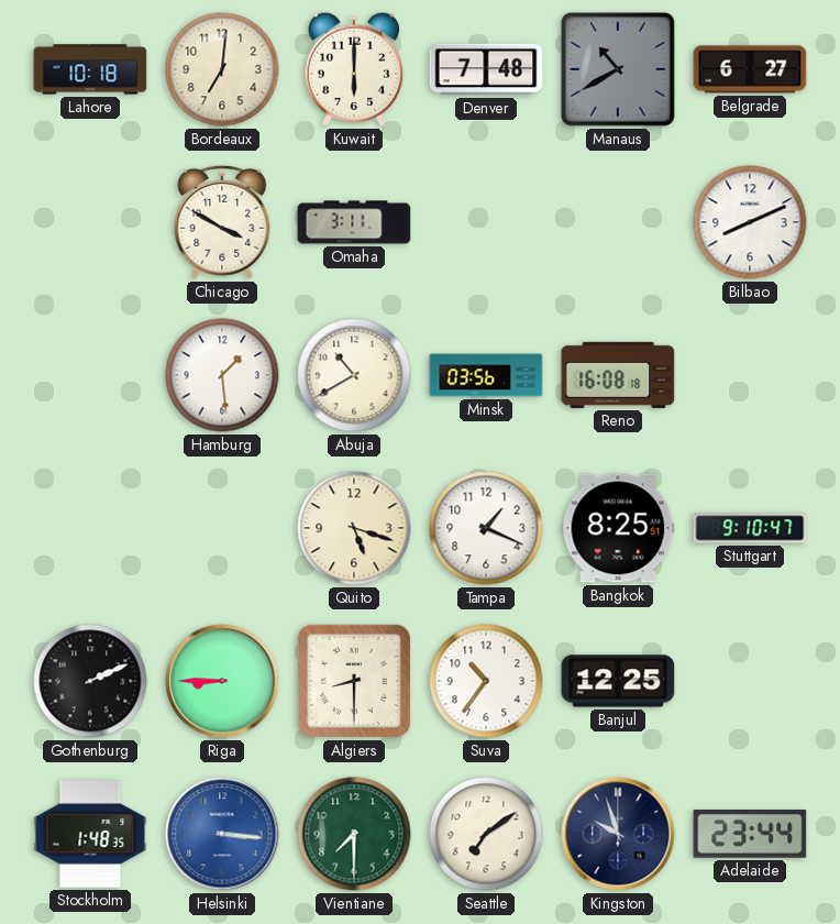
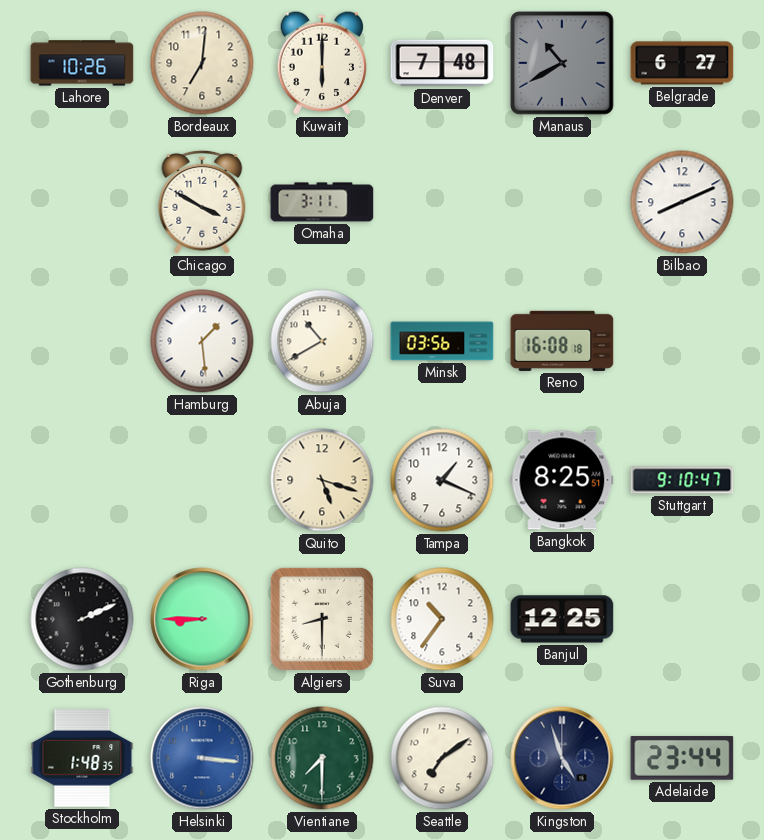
Lahore: 10:18 -> 10:26 (82, 63)
Kingston: 9:57 -> 4:57 (562, 758)
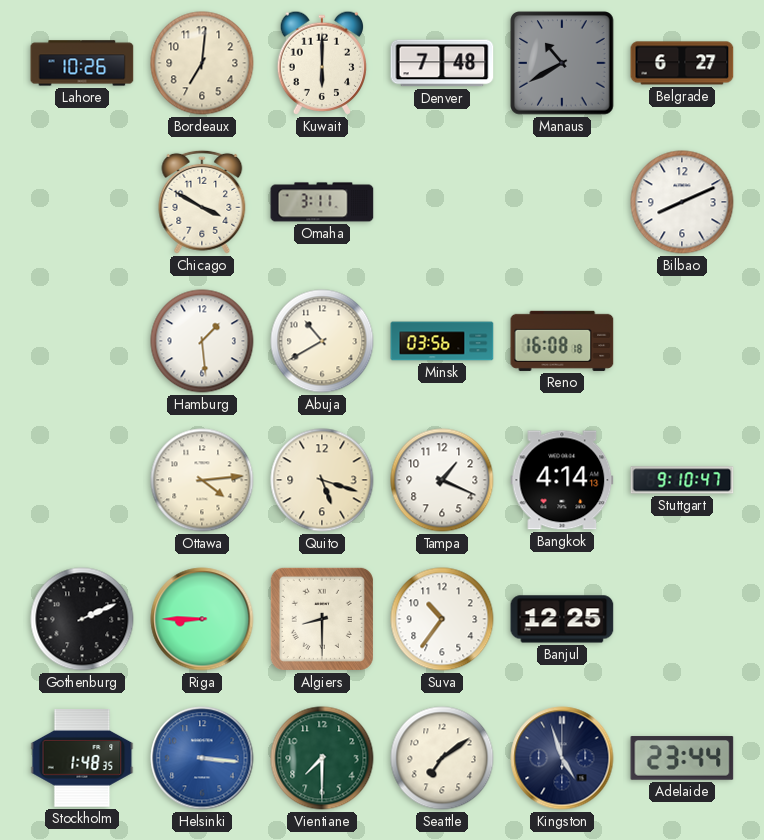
Ottawa: none -> 4:14 (202, 480)
Bangkok: 8:25 -> 4:14 (562, 480)
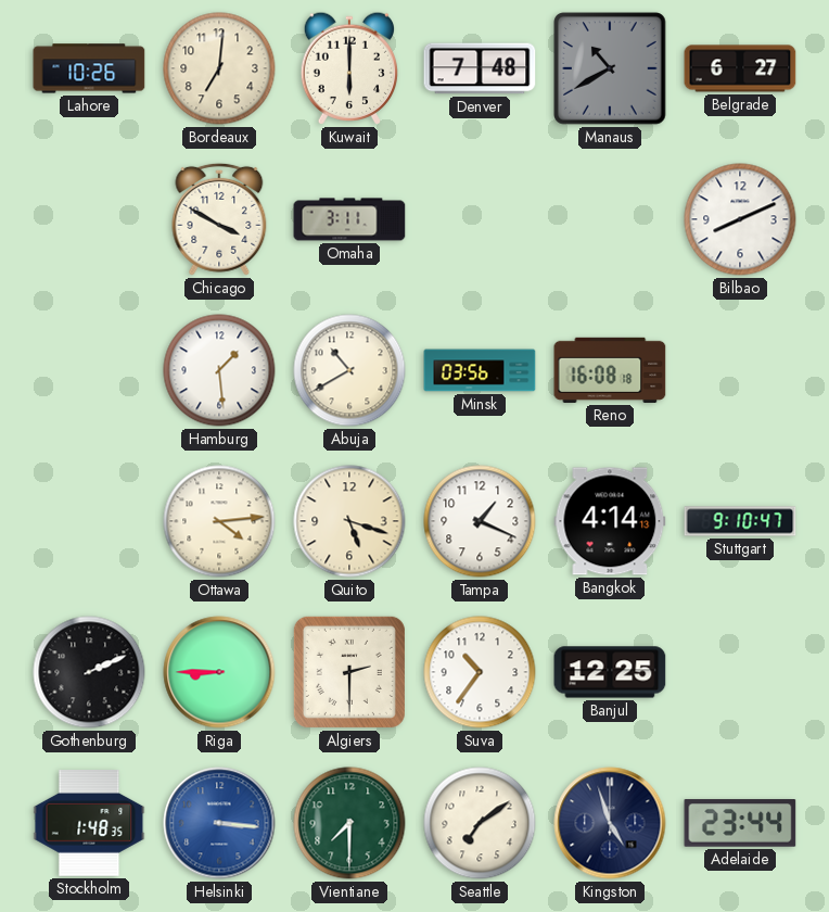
Algiers: 8:30 -> 2:30 (349, 672)
